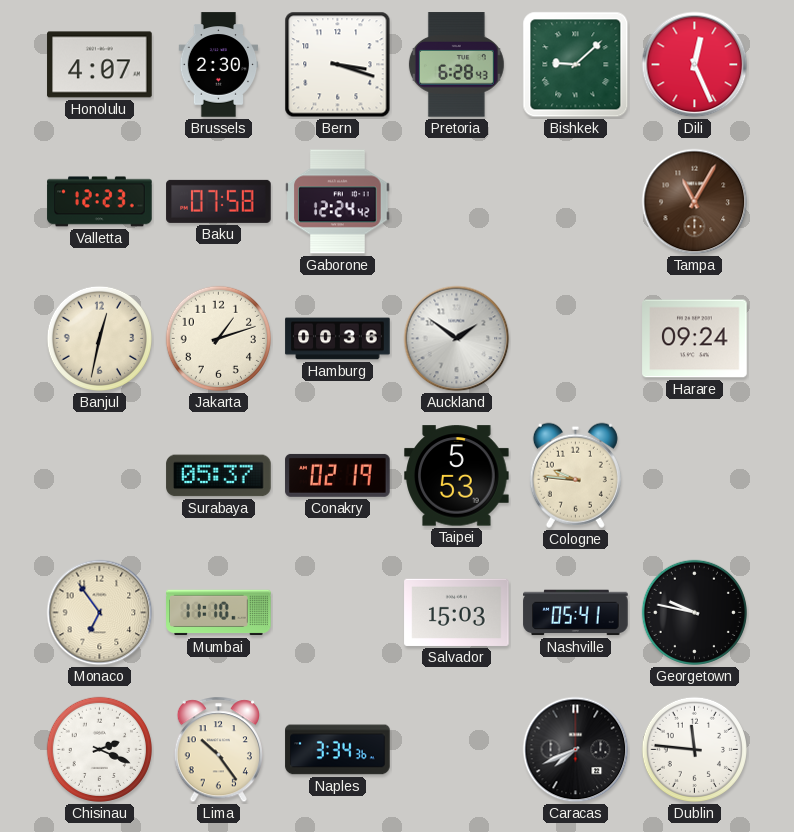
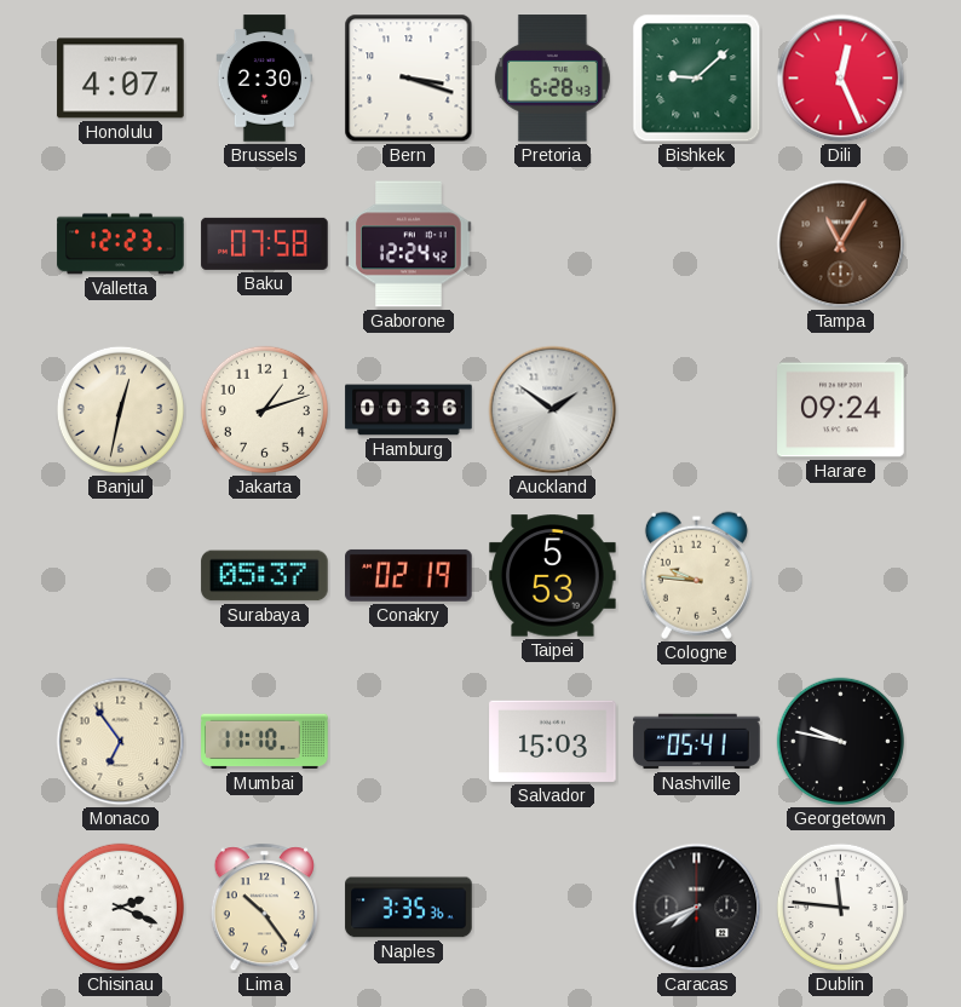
Naples: 3:34 -> 3:35 (409, 908)
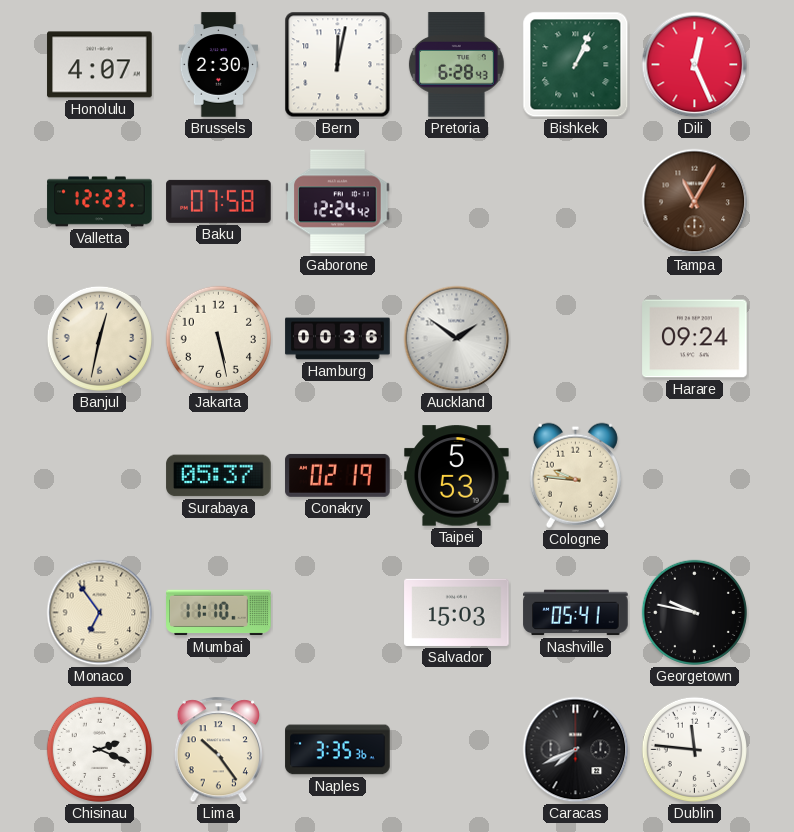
Bern: 3:18 -> 12:02 (338, 65)
Bishkek: 9:08 -> 1:04 (576, 65)
Jakarta: 1:12 -> 5:28 (218, 338)
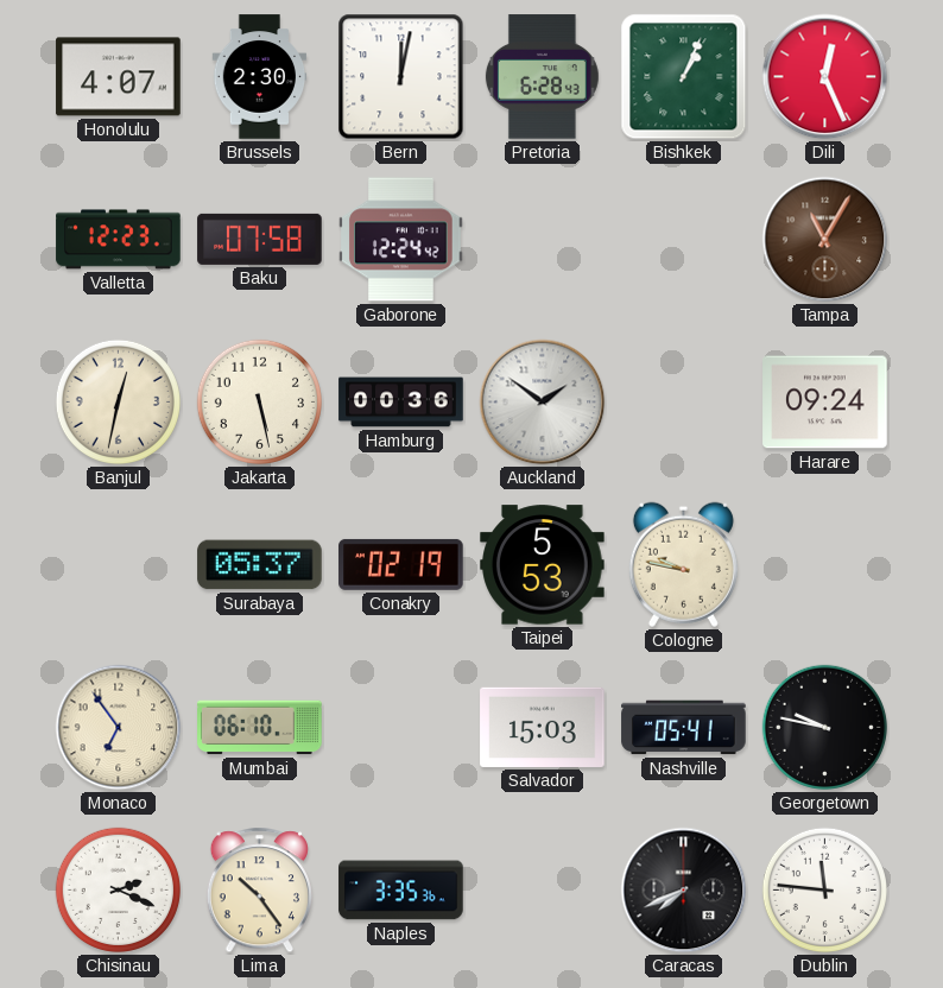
Cologne: 9:46 -> 9:47 (683, 564)
Mumbai: 11:10 -> 06:10 (260, 728)
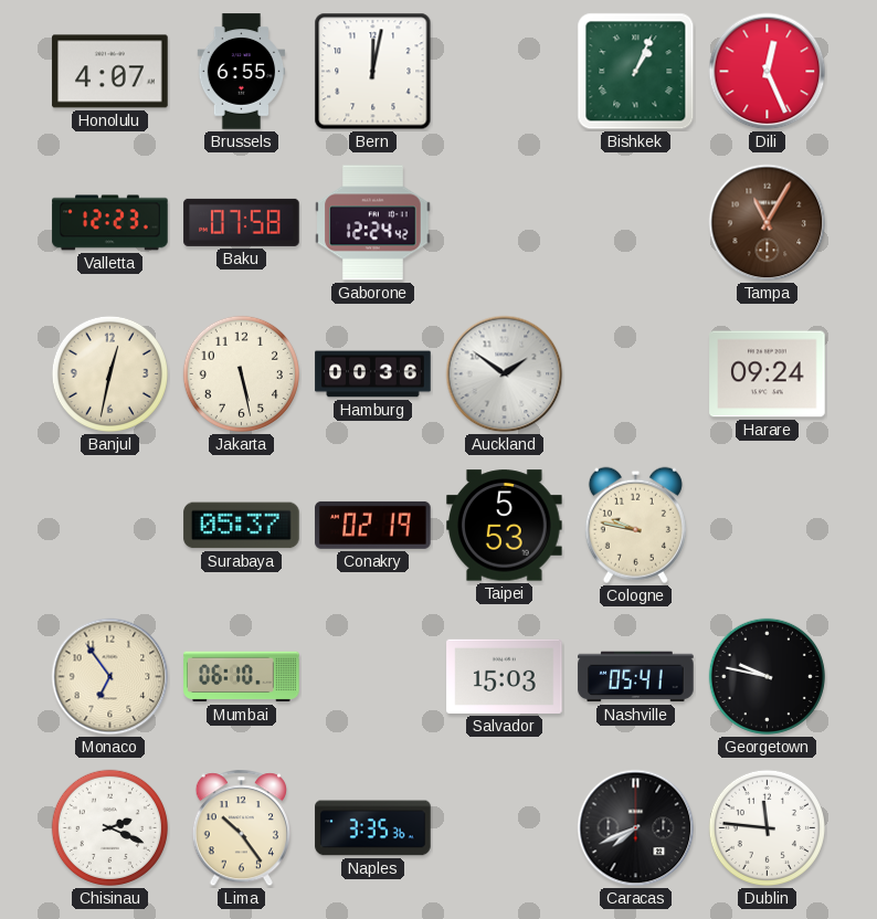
Brussels: 2:30 -> 6:55 (242, 72)
Pretoria: 6:28 -> none (542, 77)
